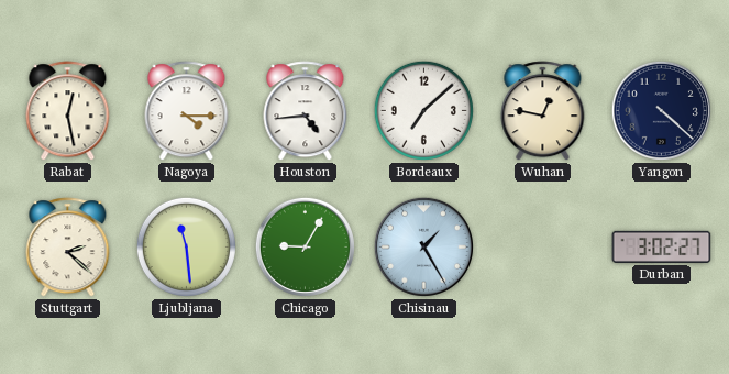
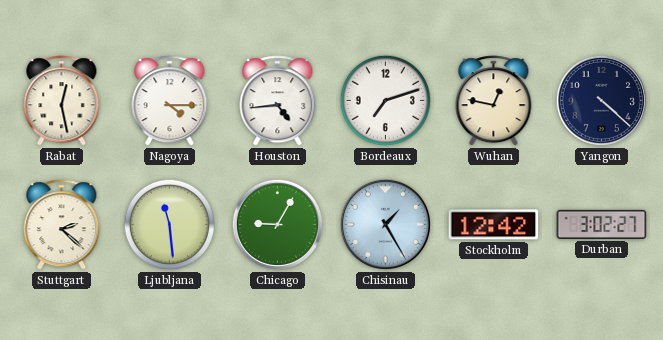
Bordeaux: 7:08 -> 7:12 (385, 100)
Stockholm: none -> 12:42 (494, 225)
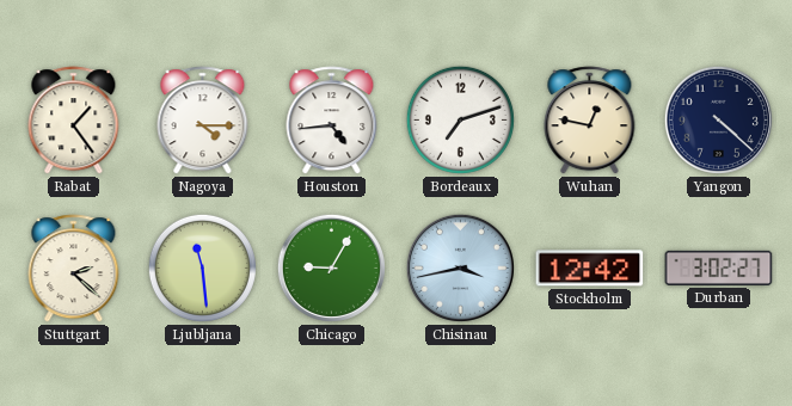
Rabat: 12:28 -> 1:24 (74, 121)
Chisinau: 1:25 -> 3:43 (460, 267)
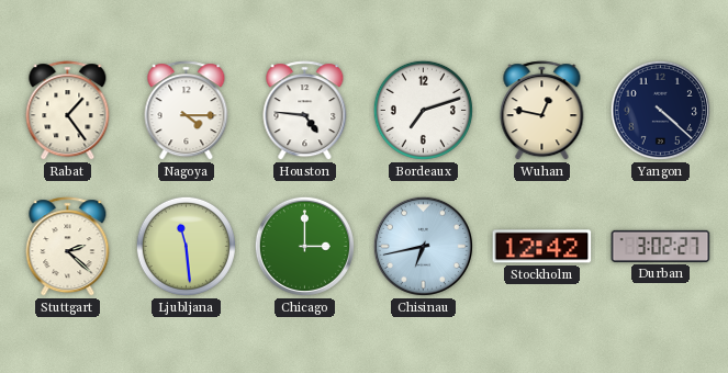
Houston: 4:44 -> 4:46 (305, 111)
Chicago: 9:05 -> 3:00 (304, 246)
Chisinau: 3:43 -> 6:43 (423, 246)
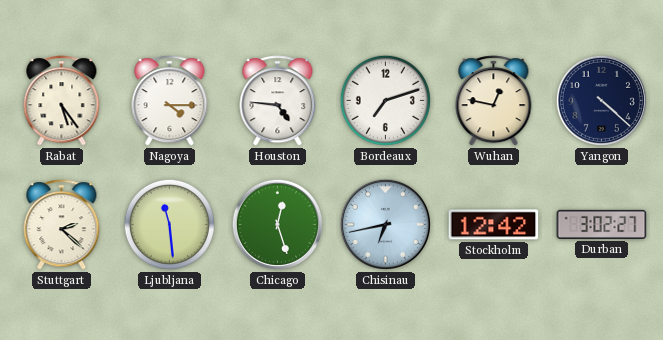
Rabat: 1:24 -> 5:24 (62, 101)
Chicago: 3:00 -> 12:27 (277, 224)
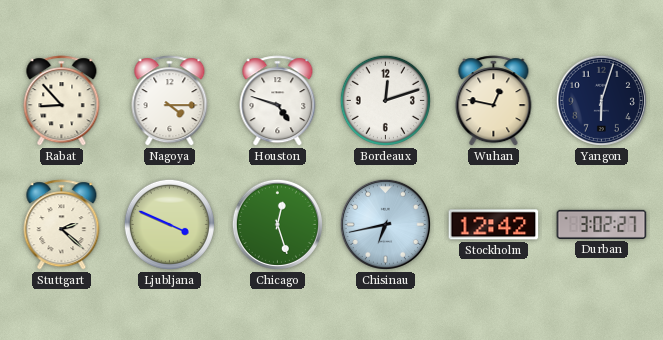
Rabat: 5:24 -> 8:53 (62, 101)
Houston: 4:46 -> 4:48 (278, 101)
Bordeaux: 7:12 -> 12:12 (385, 100)
Yangon: 4:22 -> 6:03 (601, 100)
Ljubljana: 11:29 -> 3:49 (169, 224)
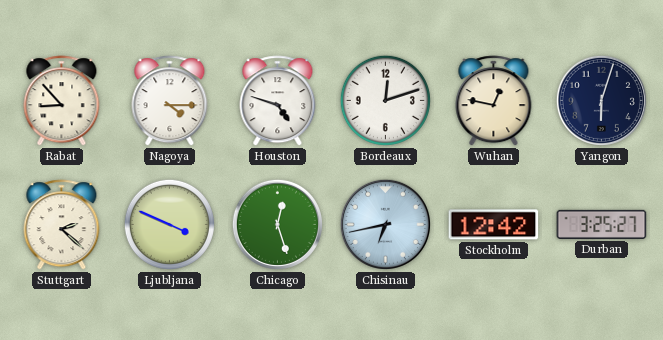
Durban: 3:02 -> 3:25 (602, 224)
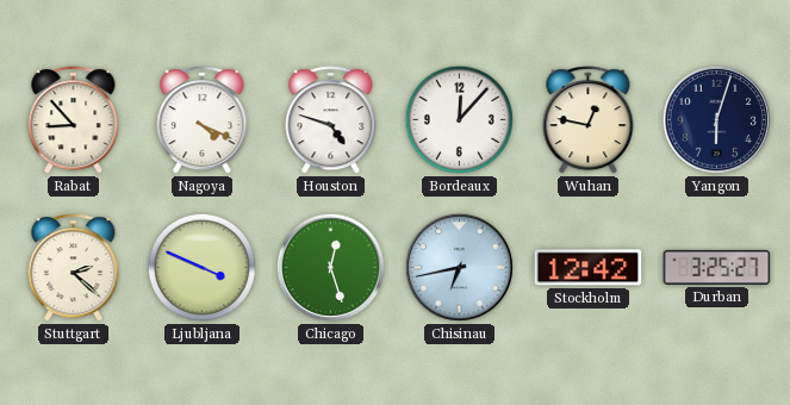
Nagoya: 4:15 -> 4:19 (203, 120)
Bordeaux: 12:12 -> 12:07 (459, 119)
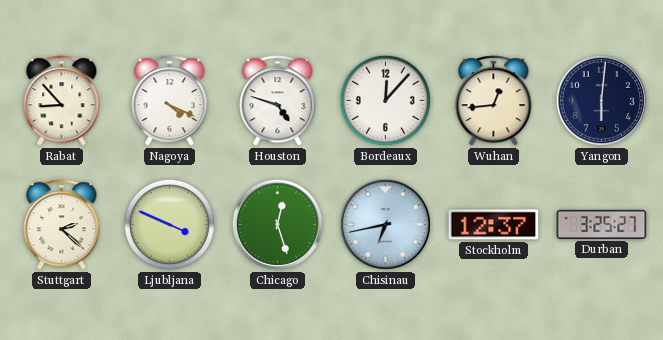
Wuhan: 12:47 -> 12:44 (494, 101)
Yangon: 6:03 -> 6:01 (601, 100)
Stockholm: 12:42 -> 12:37 (494, 225)
